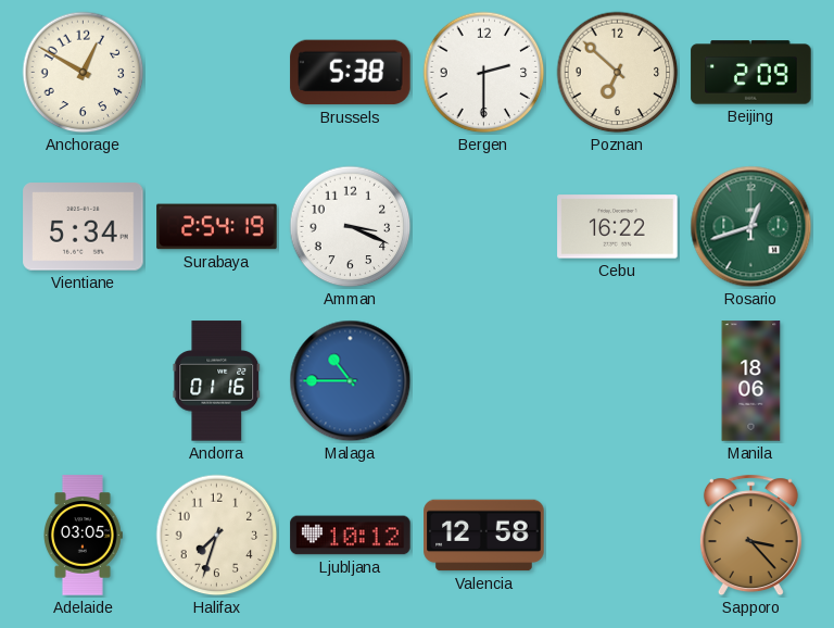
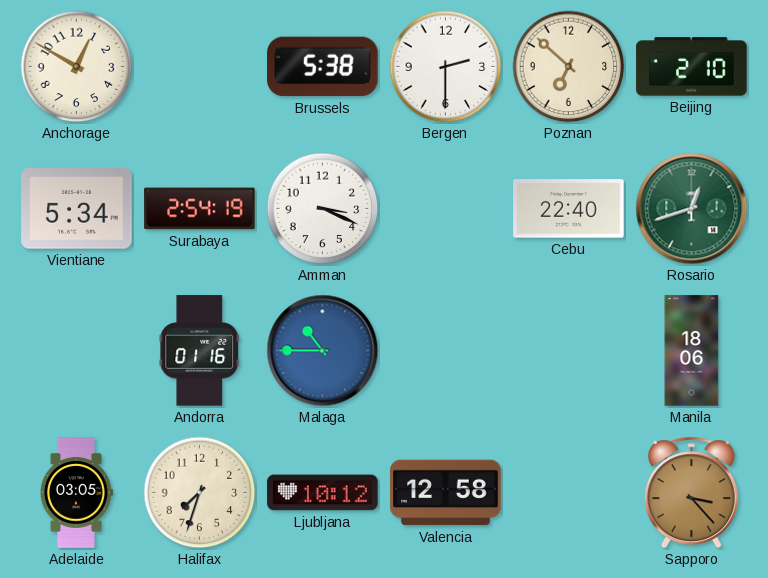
Beijing: 2:09 -> 2:10 (692, 67)
Cebu: 16:22 -> 22:40 (569, 209)
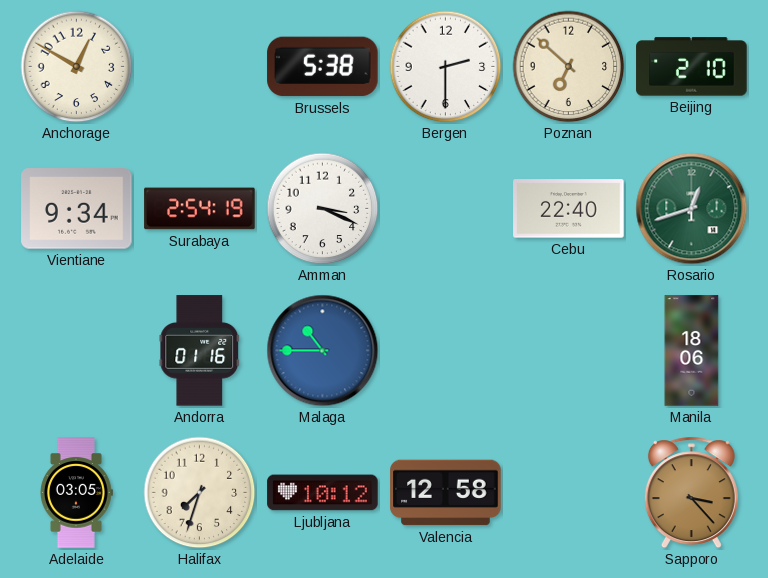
Vientiane: 5:34 -> 9:34 (77, 209)
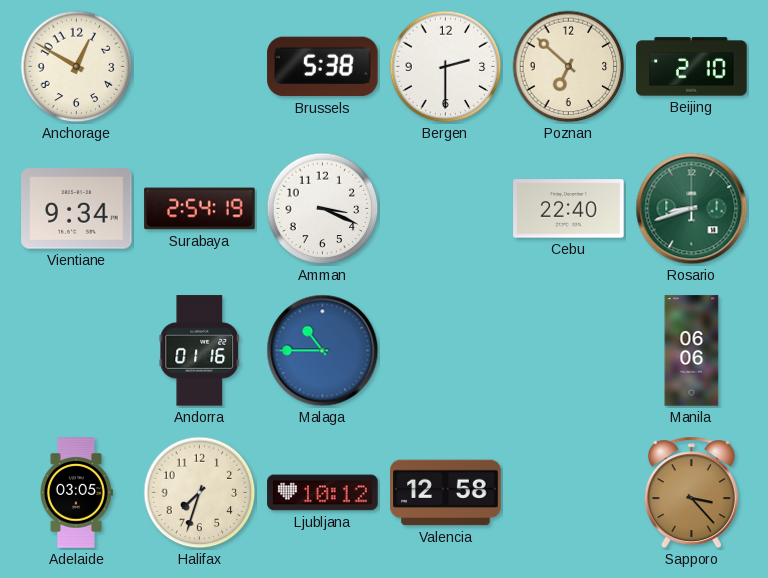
Rosario: 12:42 -> 8:42 (692, 209)
Manila: 18:06 -> 06:06 (692, 351)
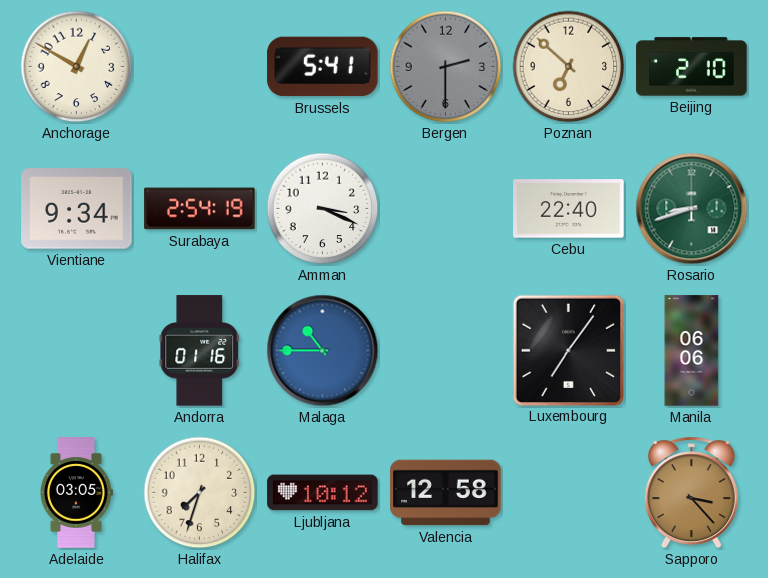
Brussels: 5:38 -> 5:41 (323, 67)
Bergen dial: white -> grey (446, 67)
Luxembourg: none -> 7:06 (568, 350)
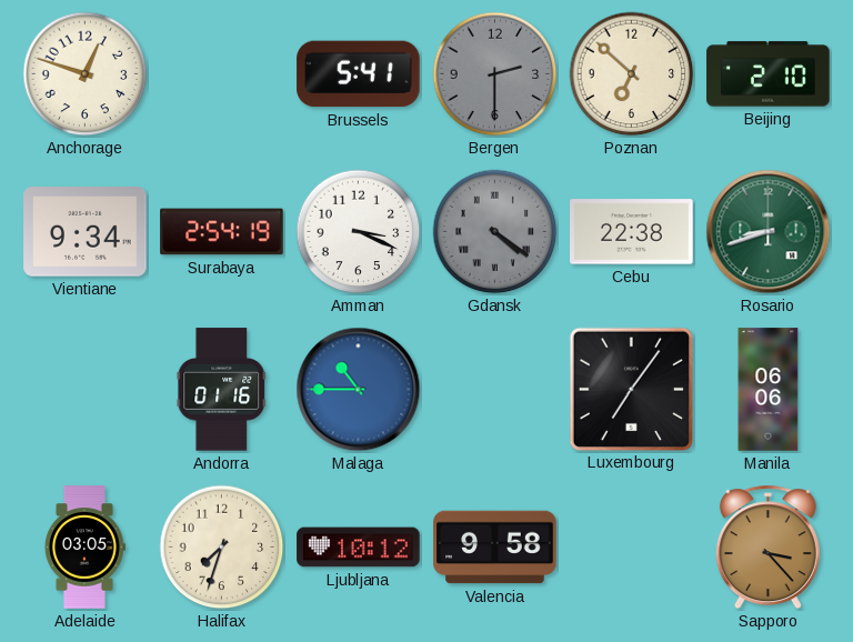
Anchorage: 12:50 -> 12:48 (86, 74)
Gdansk: none -> 4:21 (495, 232)
Cebu: 22:40 -> 22:38 (632, 232)
Valencia: 12:58 -> 9:58 (495, 548)
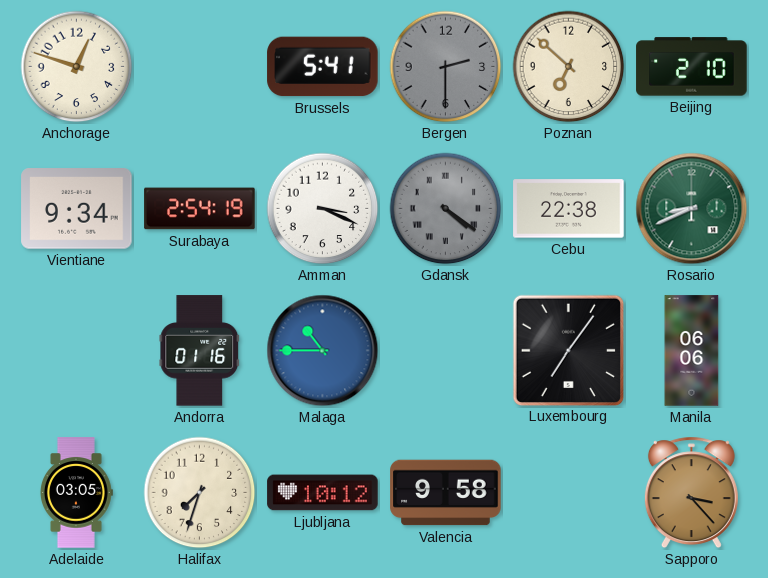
Rosario: 8:42 -> 8:41 (692, 209)
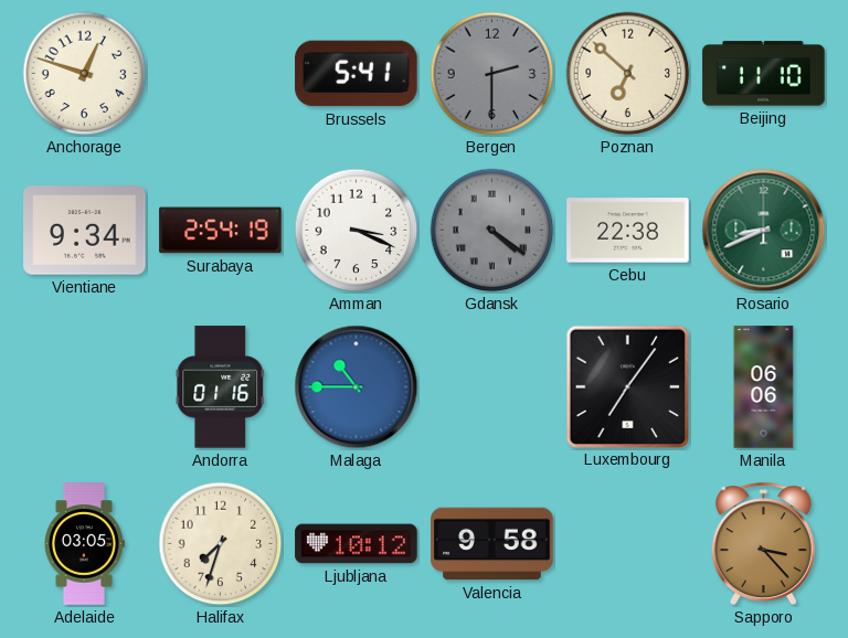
Beijing: 2:10 -> 11:10 (764, 74)
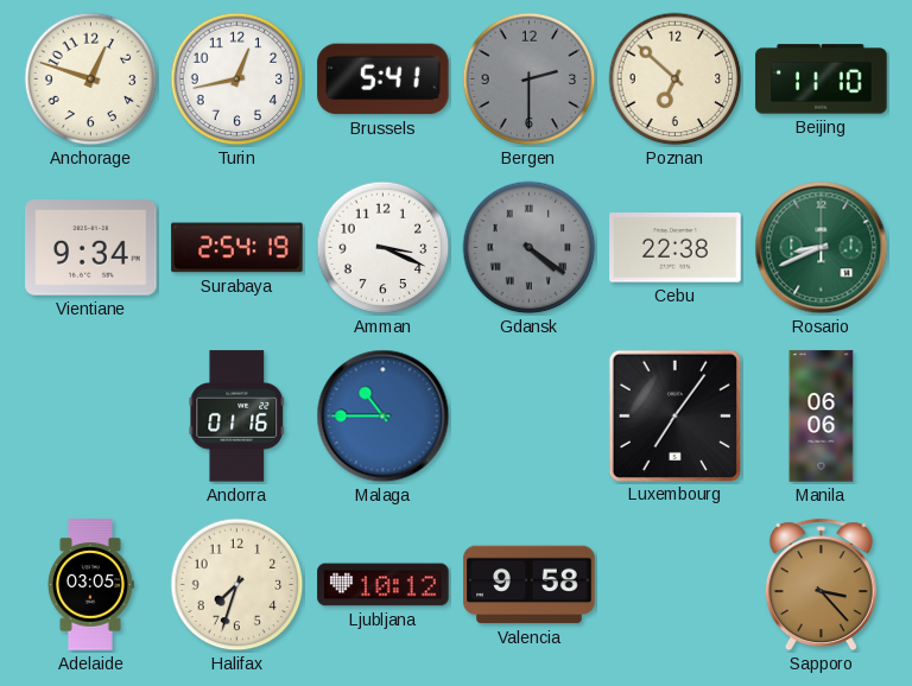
Turin: none -> 12:43 (237, 80)
